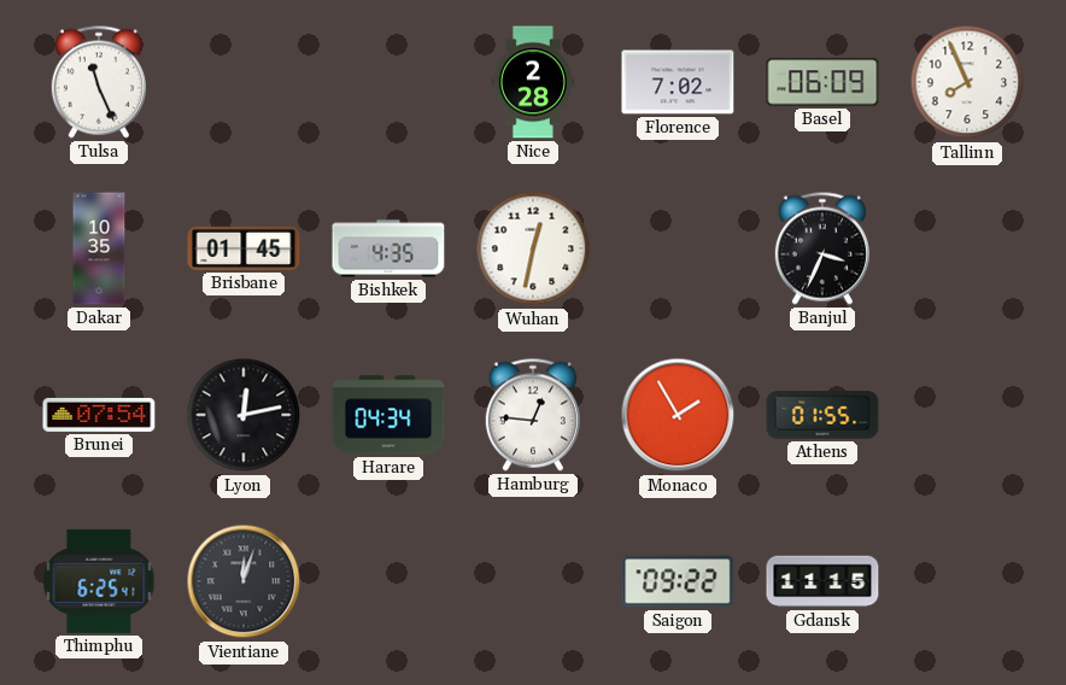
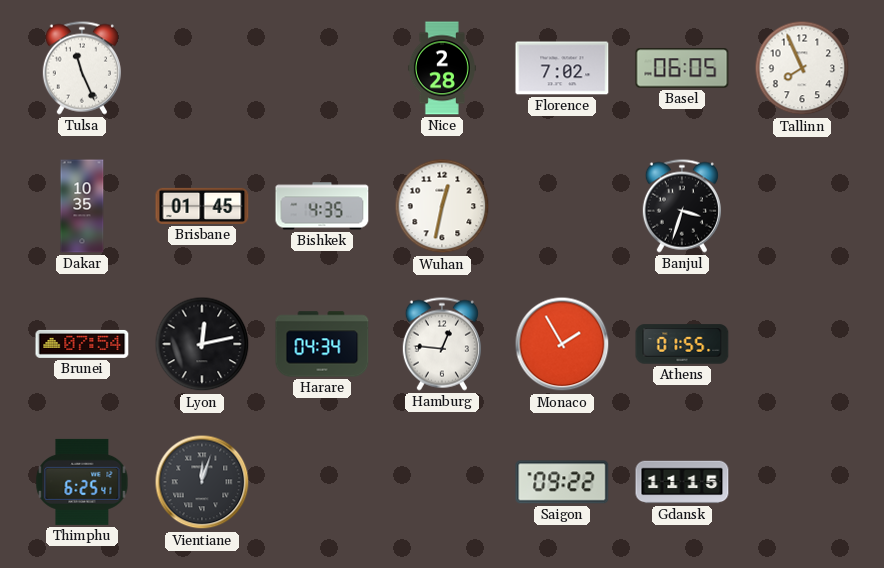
Basel: 06:09 -> 06:05 (682, 68)
Banjul: 3:34 -> 3:33 (682, 206)
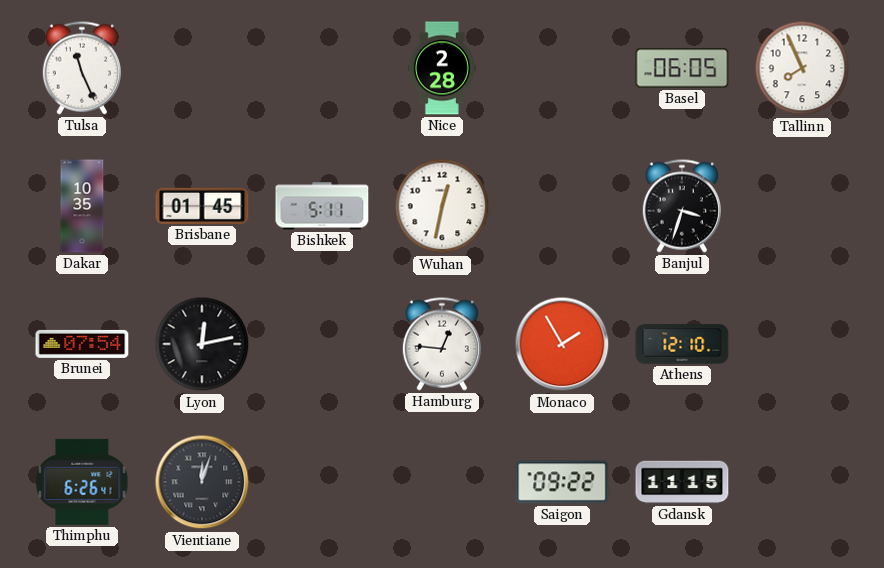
Florence: 7:02 -> none (562, 68)
Bishkek: 4:35 -> 5:11 (322, 206)
Harare: 04:34 -> none (322, 344)
Athens: 01:55 -> 12:10 (682, 344)
Thimphu: 6:25 -> 6:26 (82, 482)
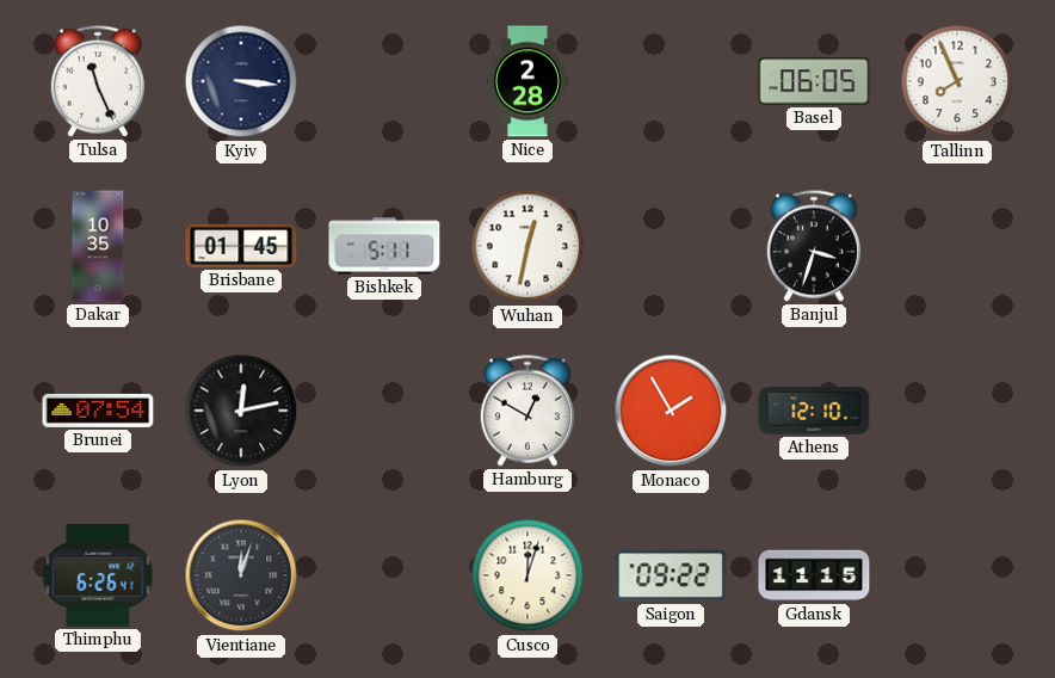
Kyiv: none -> 3:16 (241, 81)
Hamburg: 12:46 -> 12:50 (527, 411)
Cusco: none -> 12:03 (527, 575)
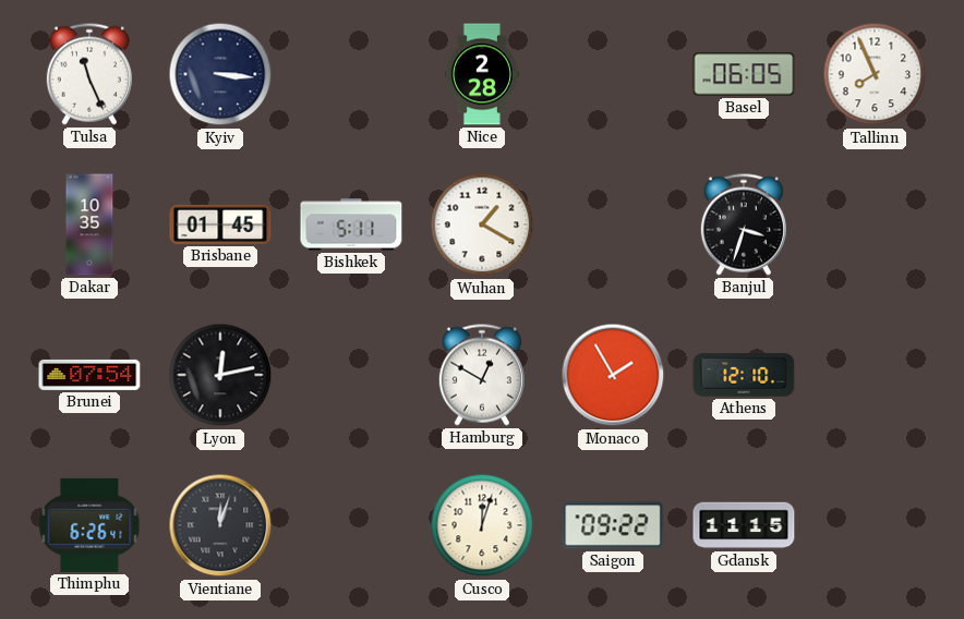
Wuhan: 12:32 -> 1:20 (482, 224)
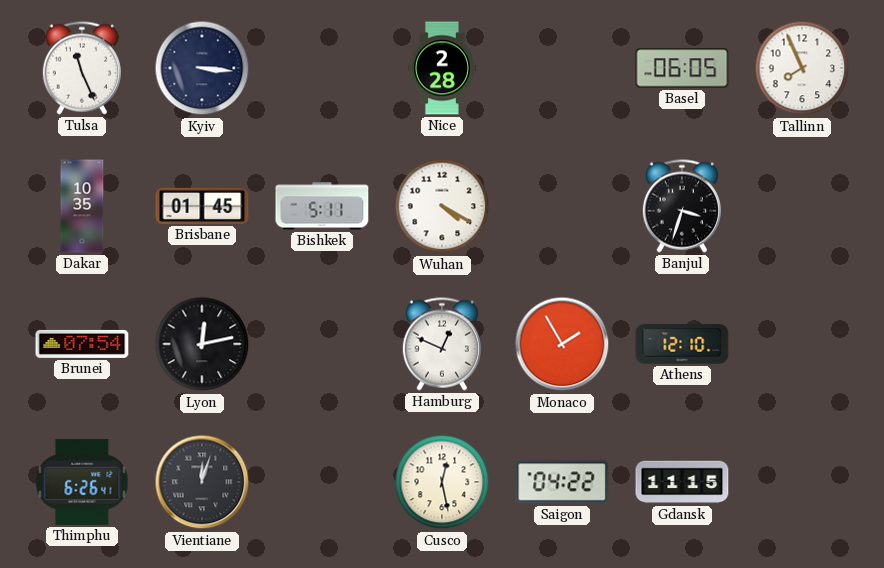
Wuhan: 1:20 -> 4:20 (442, 206)
Hamburg: 12:50 -> 12:49 (442, 344)
Cusco: 12:03 -> 12:28 (442, 482)
Saigon: 09:22 -> 04:22 (562, 482)
